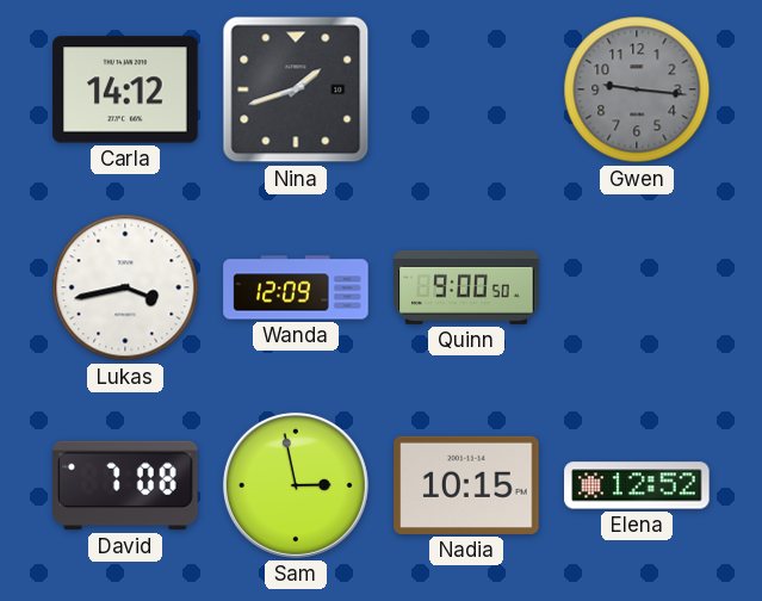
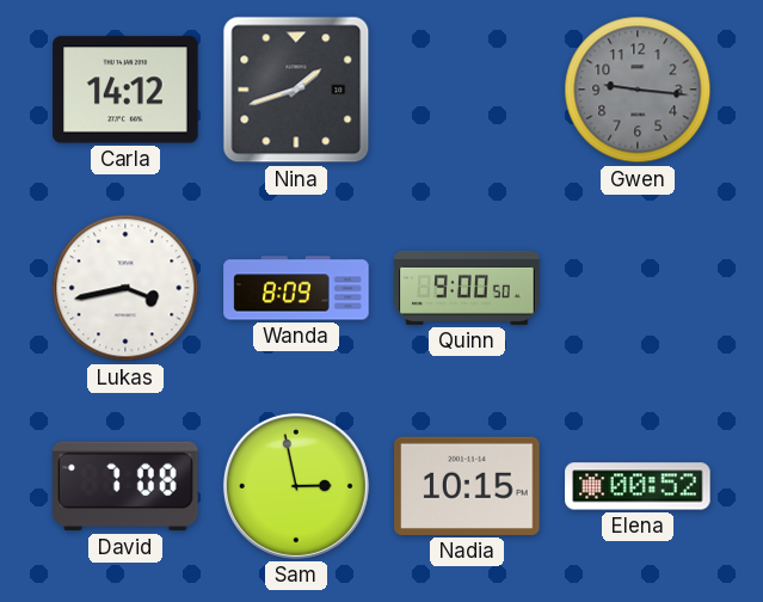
Wanda: 12:09 -> 8:09 (296, 288)
Elena: 12:52 -> 00:52 (638, 486)
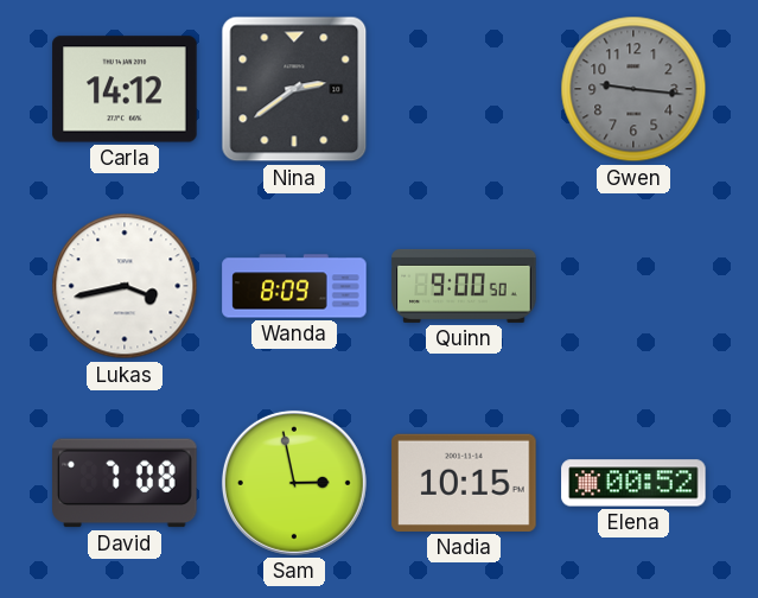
Nina: 1:42 -> 2:39 (294, 89)
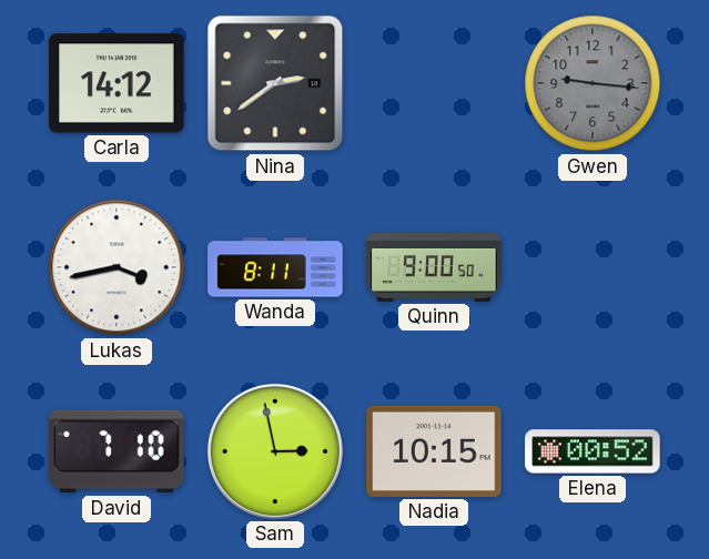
Wanda: 8:09 -> 8:11 (275, 267)
David: 7:08 -> 7:10 (117, 451)
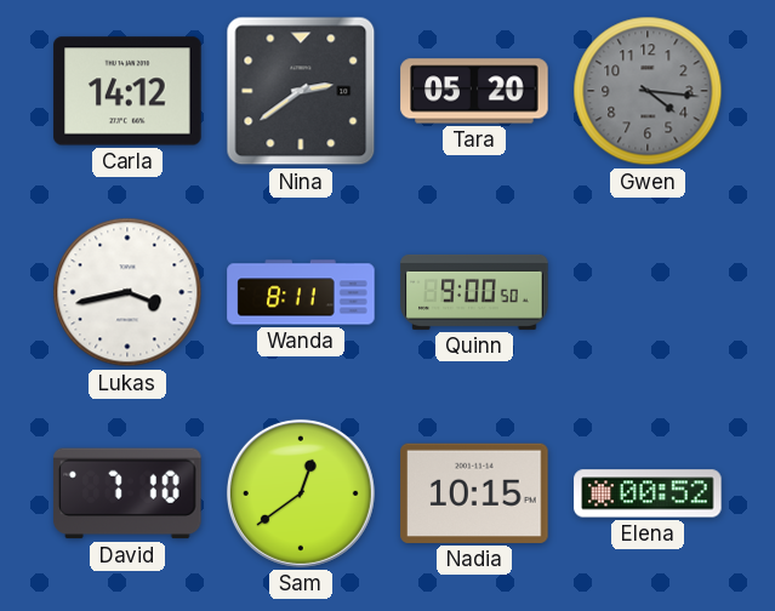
Tara: none -> 05:20 (474, 91)
Gwen: 9:16 -> 4:16 (648, 91)
Sam: 2:58 -> 12:39 (301, 493)
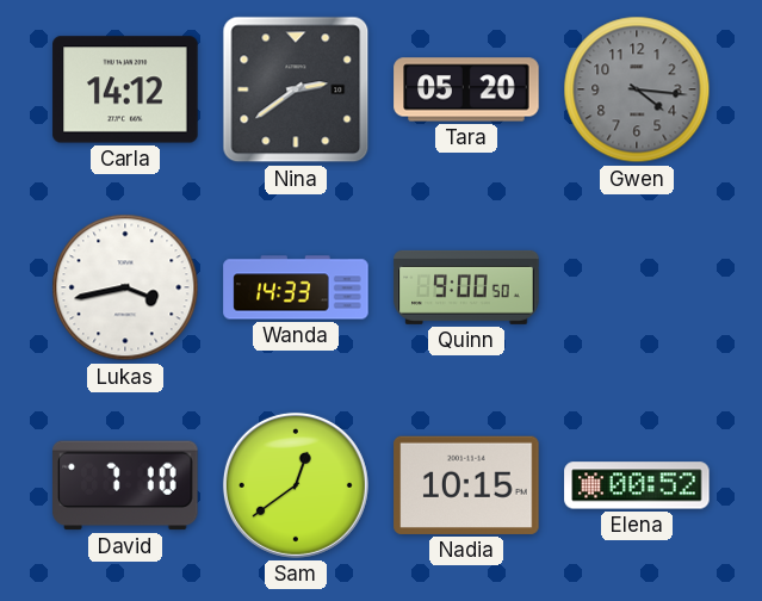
Wanda: 8:11 -> 14:33 (296, 287)
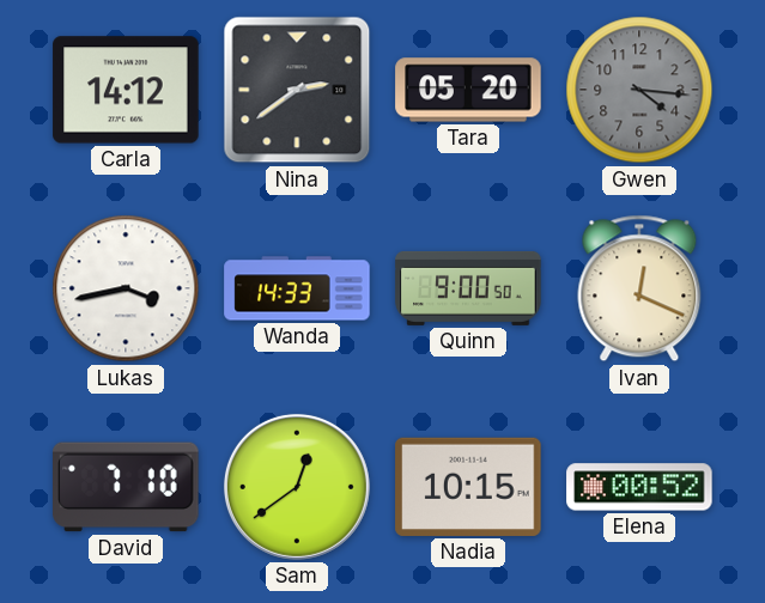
Ivan: none -> 12:19 (639, 288)
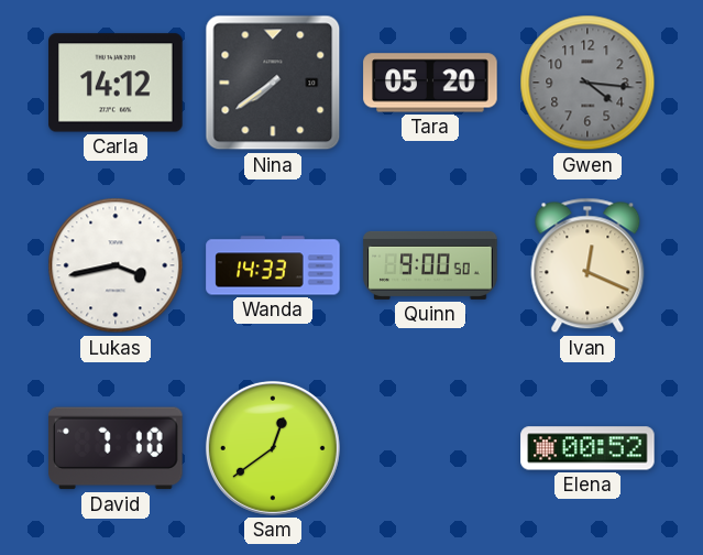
Nina: 2:39 -> 7:39 (273, 83)
Nadia: 10:15 -> none (468, 487)
